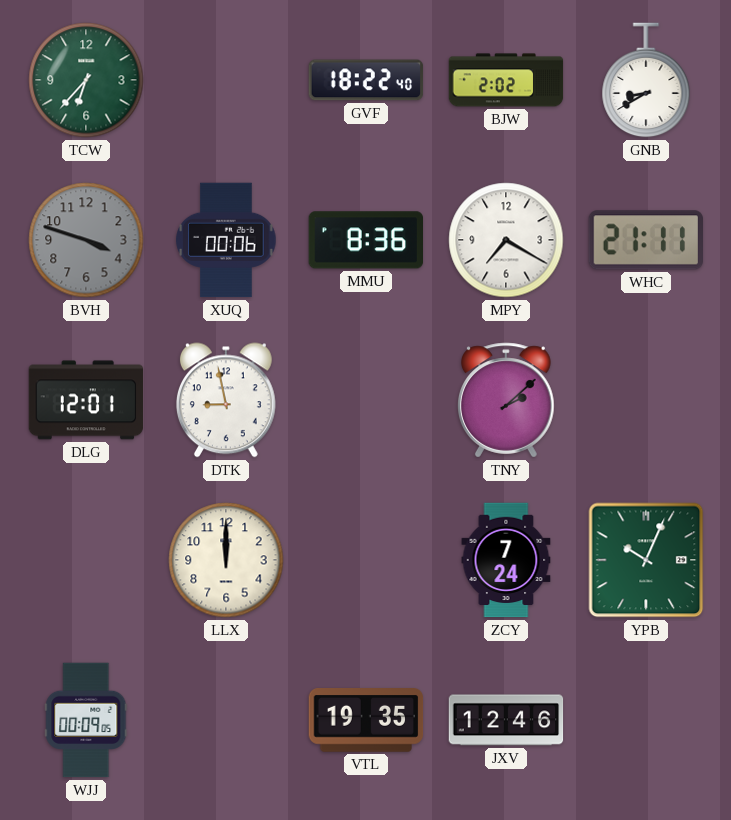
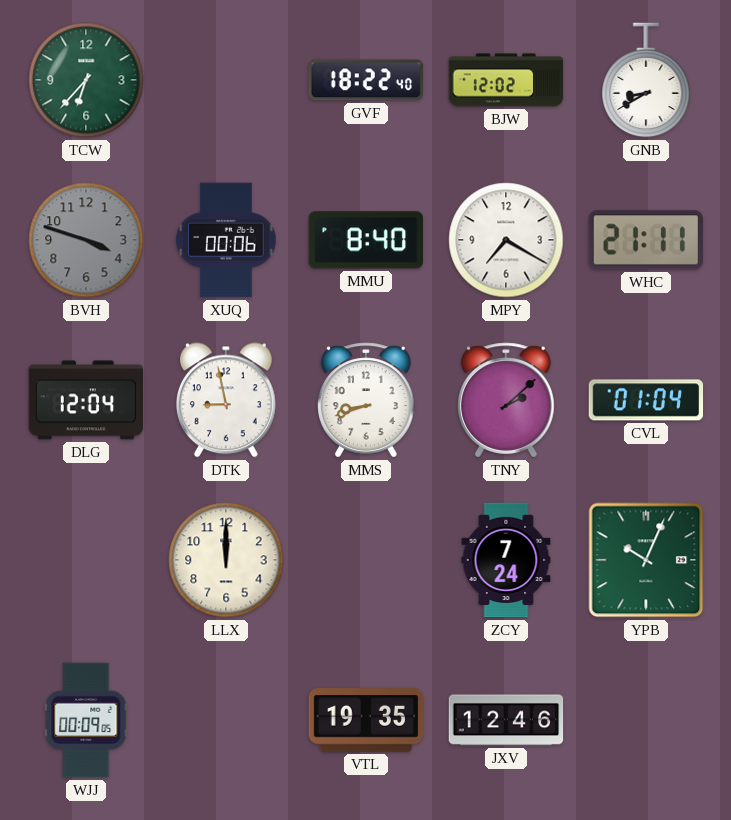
BJW: 2:02 -> 12:02 (506, 80)
MMU: 8:36 -> 8:40 (365, 240)
DLG: 12:01 -> 12:04 (86, 400)
MMS: none -> 8:42 (367, 400)
CVL: none -> 01:04 (646, 400)
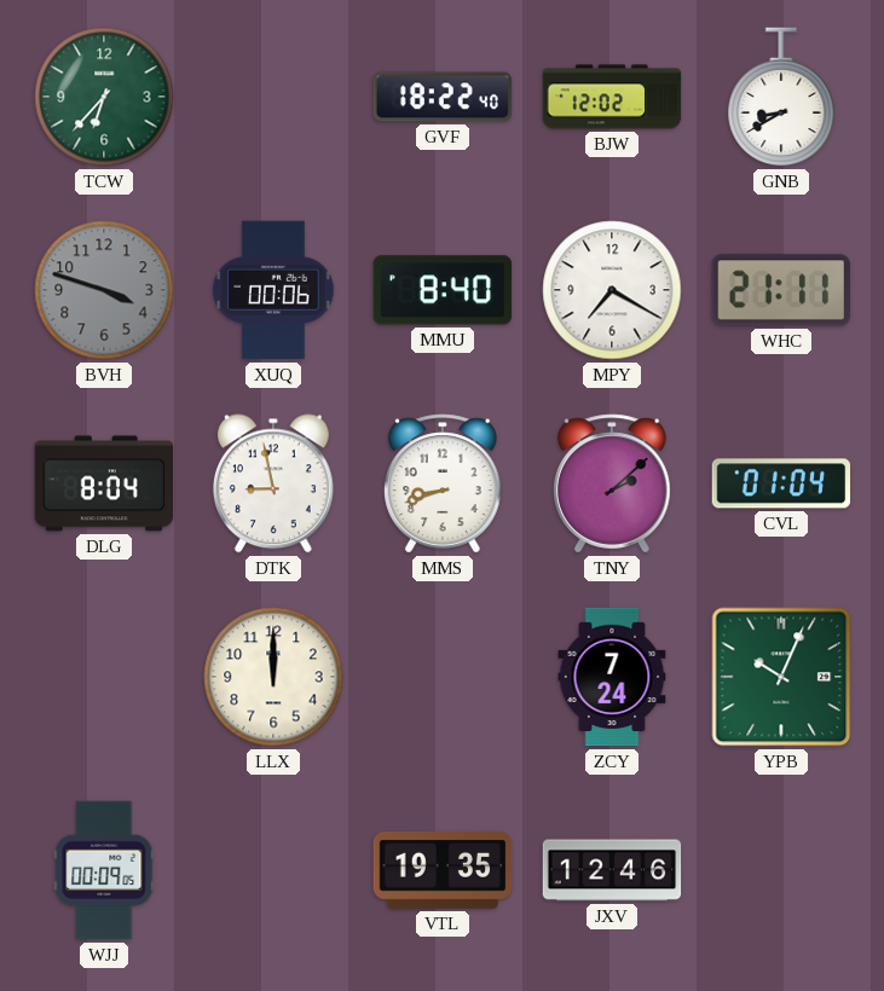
DLG: 12:04 -> 8:04 (104, 483)
